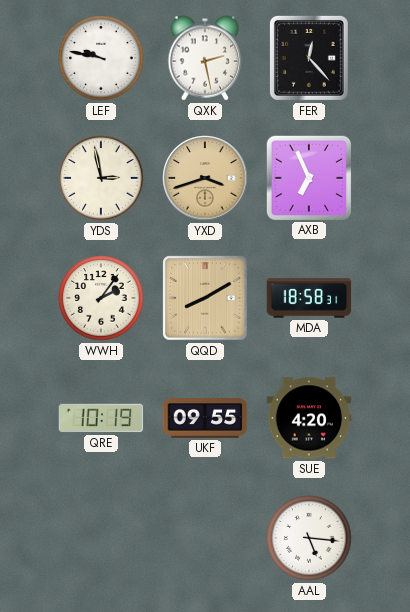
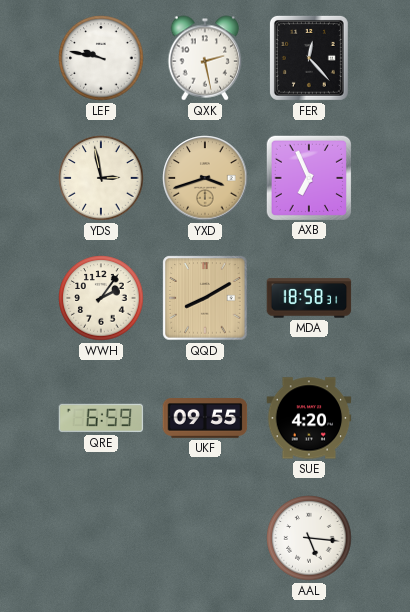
QRE: 10:19 -> 6:59 (101, 418)
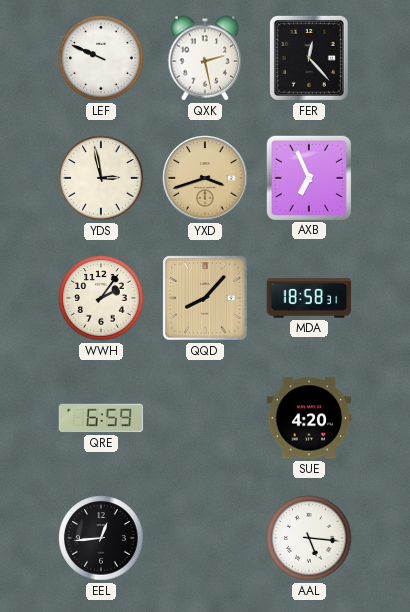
LEF: 9:47 -> 9:49 (101, 58)
QQD: 8:10 -> 8:07 (205, 298)
UKF: 09:55 -> none (205, 419)
EEL: none -> 12:44 (101, 538)
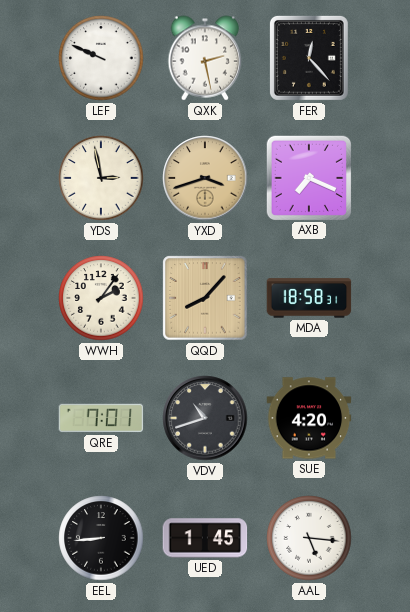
AXB: 6:56 -> 7:19 (308, 177)
QRE: 6:59 -> 7:01 (101, 418)
VDV: none -> 10:42 (205, 418)
EEL: 12:44 -> 8:44 (101, 538)
UED: none -> 1:45 (205, 538)
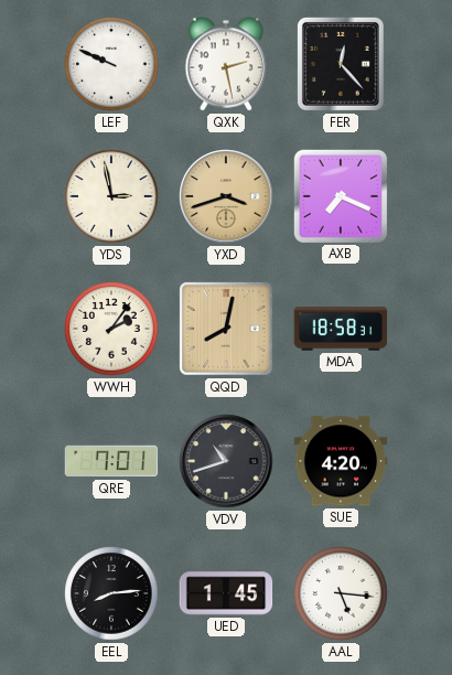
QQD: 8:07 -> 8:02 (226, 329)
EEL: 8:44 -> 8:14 (111, 593)
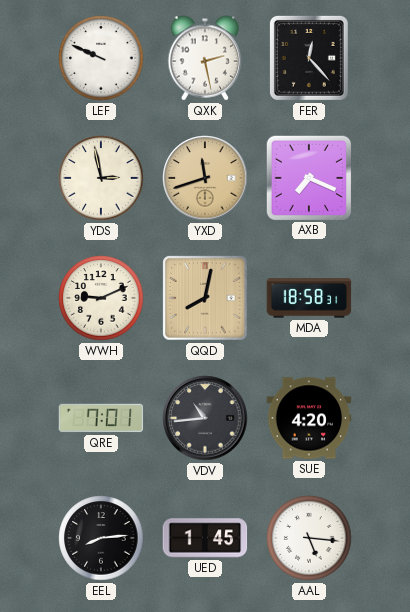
YXD: 3:42 -> 11:42 (205, 178)
WWH: 2:06 -> 9:11 (101, 298)
VDV: 10:42 -> 10:44 (205, 418)
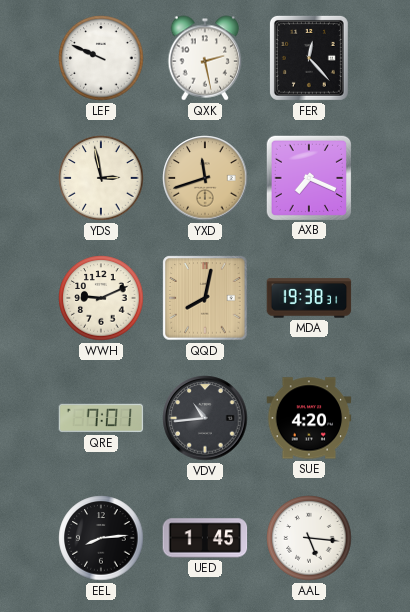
MDA: 18:58 -> 19:38 (309, 298)
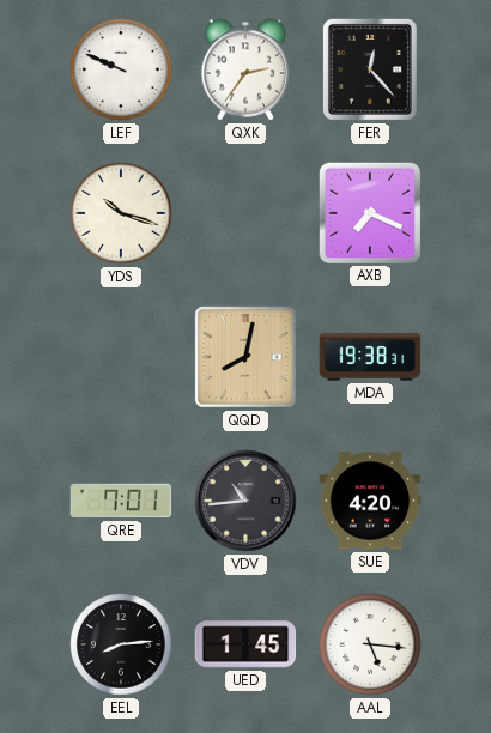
QXK: 2:28 -> 2:36 (245, 69)
YDS: 2:58 -> 10:18 (121, 213)
YXD: 11:42 -> none (205, 178)
WWH: 9:11 -> none (101, 298)
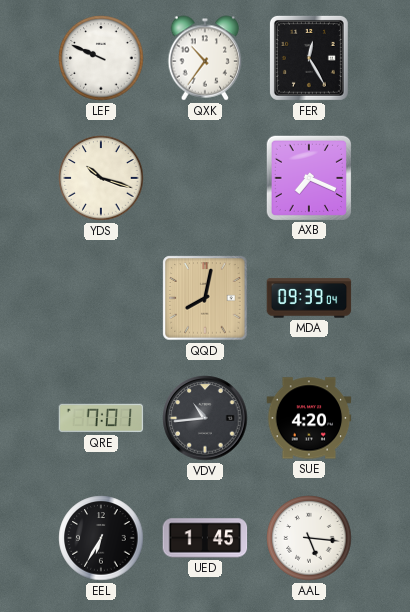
QXK: 2:36 -> 10:36 (205, 58)
FER: 12:23 -> 12:25 (309, 58)
MDA: 19:38 -> 09:39 (309, 298)
EEL: 8:14 -> 6:35 (101, 538)
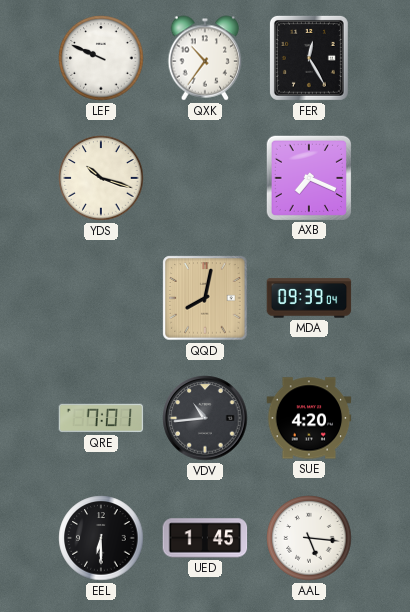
EEL: 6:35 -> 6:30 (101, 538)
